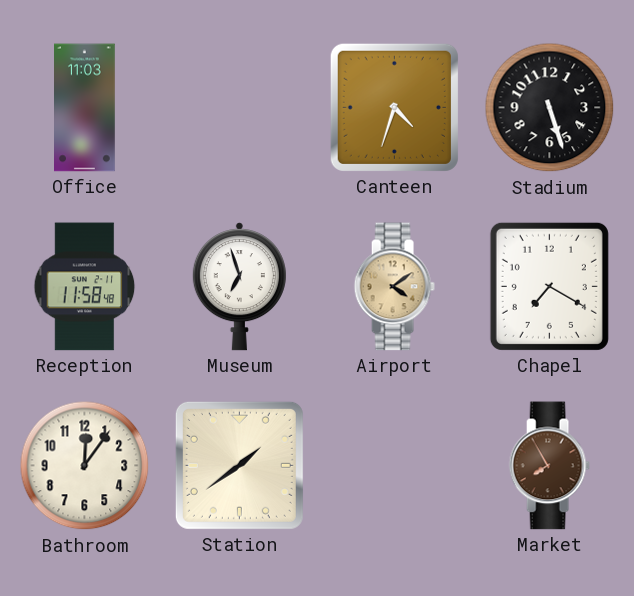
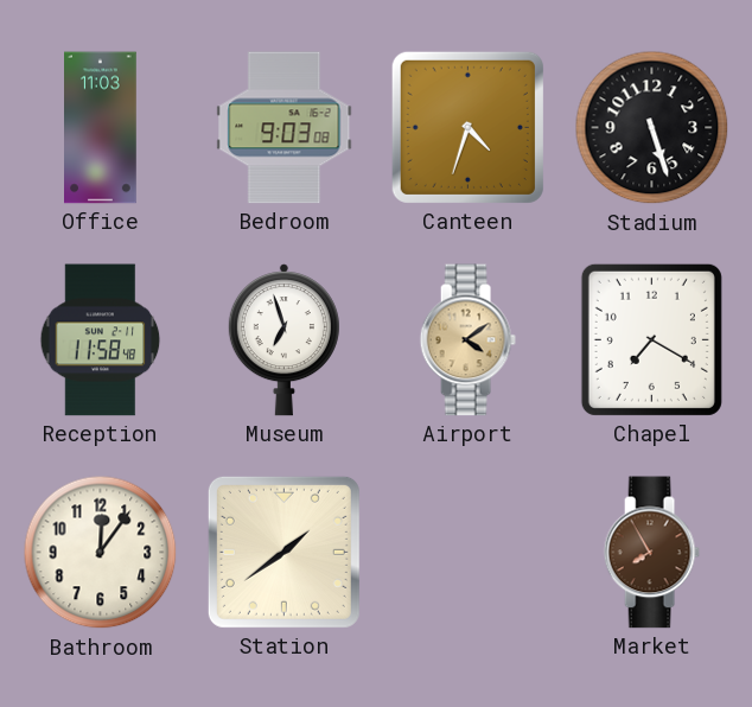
Bedroom: none -> 9:03 (285, 128)
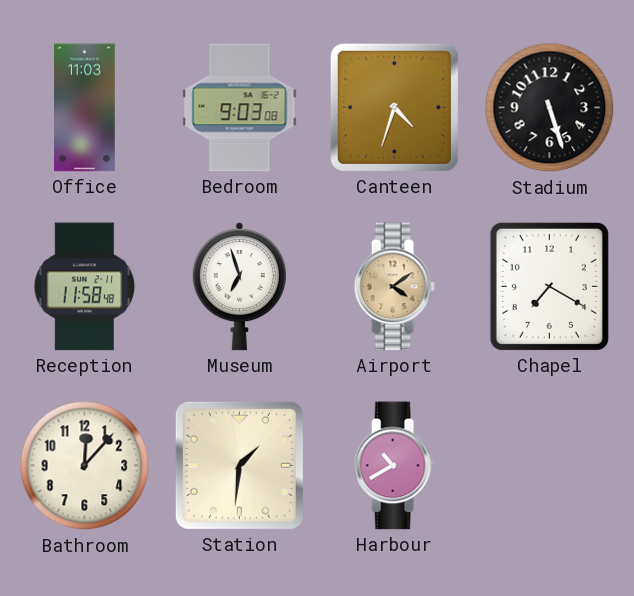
Bathroom: 12:06 -> 12:07 (85, 466)
Station: 1:39 -> 1:31 (239, 465)
Harbour: none -> 10:40 (394, 466)
Market: 7:55 -> none (651, 553)
